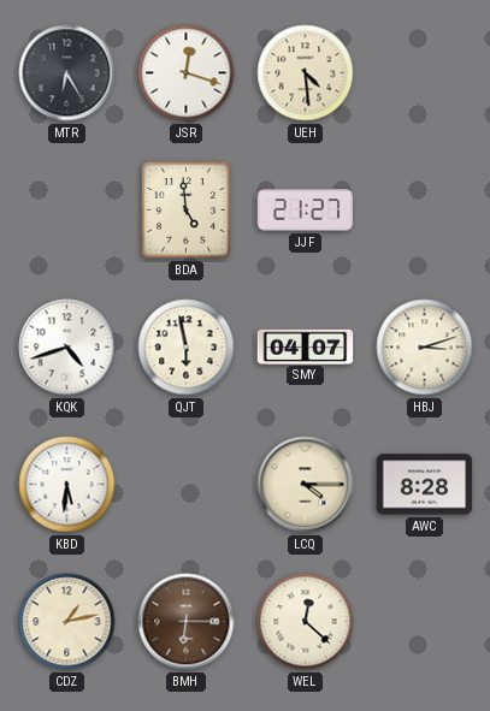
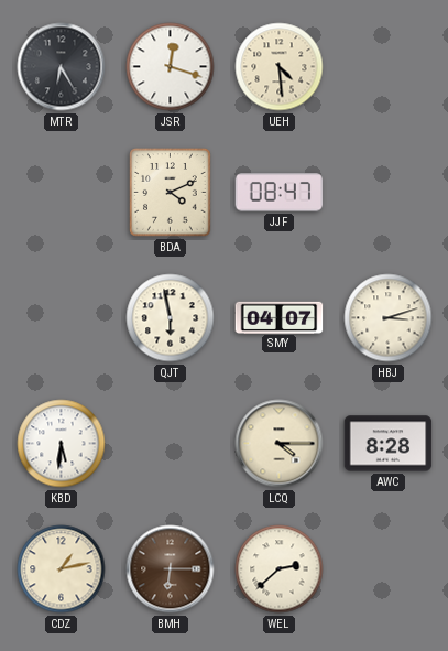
BDA: 4:59 -> 4:11 (171, 193)
JJF: 21:27 -> 08:47 (280, 193)
KQK: 4:42 -> none (67, 348)
WEL: 12:22 -> 2:38 (280, 569)
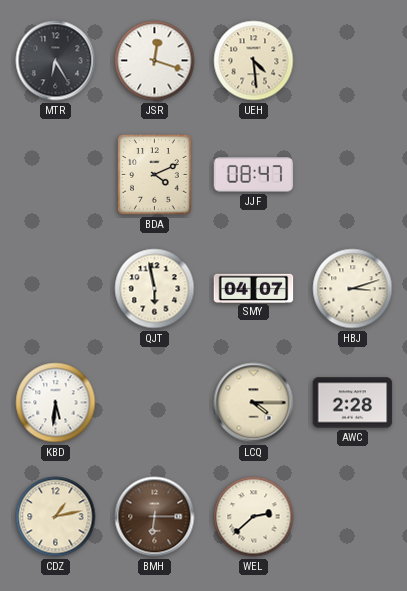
AWC: 8:28 -> 2:28 (353, 403)
